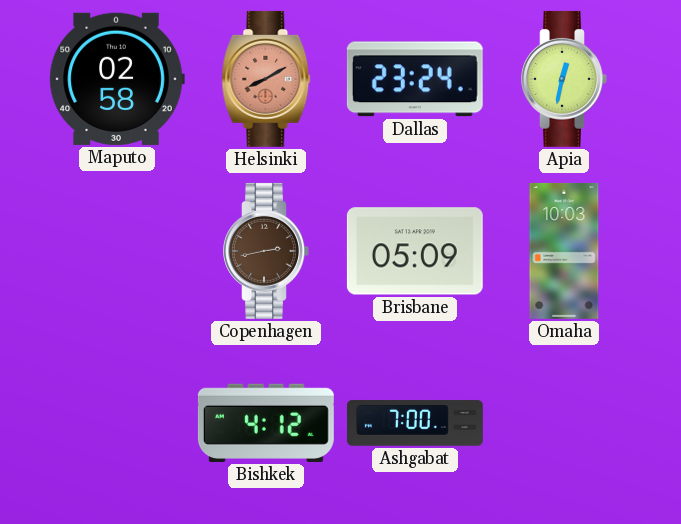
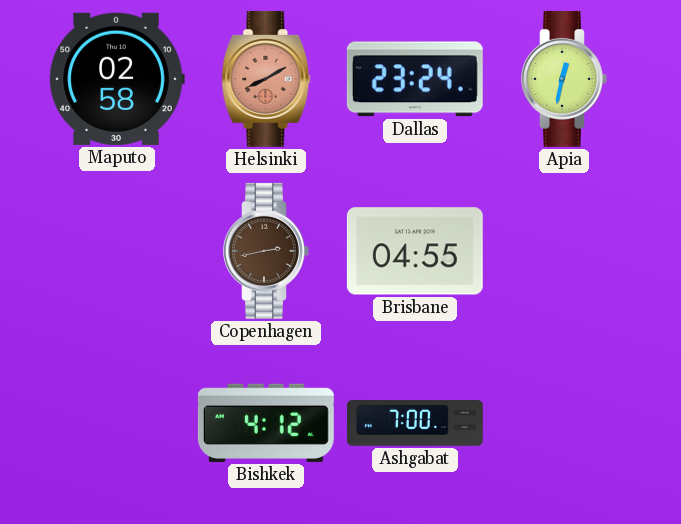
Brisbane: 05:09 -> 04:55 (415, 251)
Omaha: 10:03 -> none (564, 251)
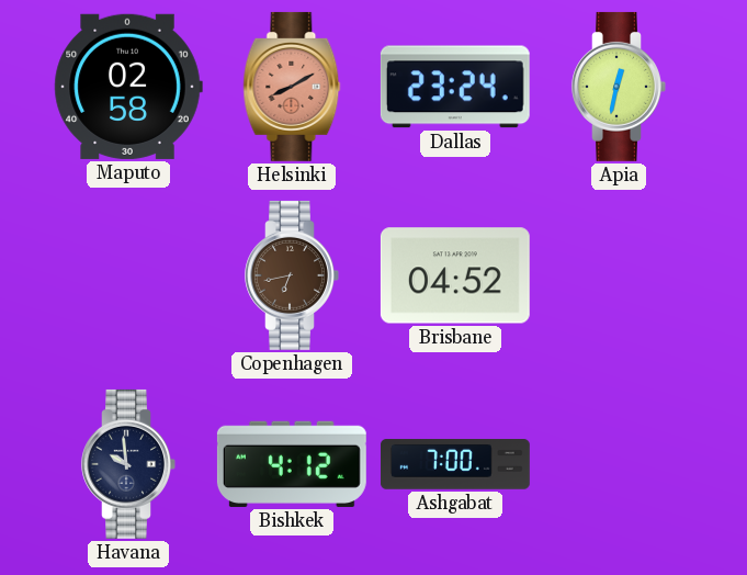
Copenhagen: 2:43 -> 6:43 (292, 275)
Brisbane: 04:55 -> 04:52 (455, 275)
Havana: none -> 9:59 (128, 464)
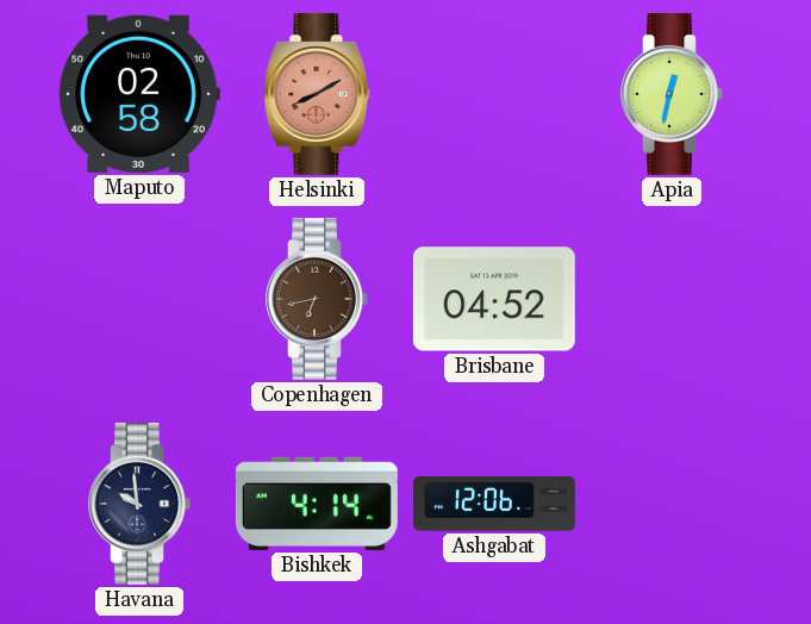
Dallas: 23:24 -> none (455, 87)
Bishkek: 4:12 -> 4:14 (317, 504)
Ashgabat: 7:00 -> 12:06 (494, 504)
